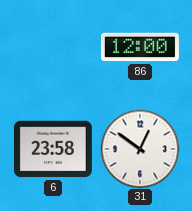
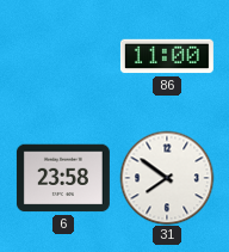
86: 12:00 -> 11:00 (167, 56)
31: 12:51 -> 7:51 (167, 178)
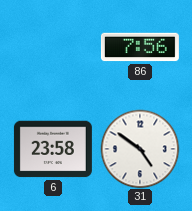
86: 11:00 -> 7:56 (140, 47)
31: 7:51 -> 4:51 (140, 149)
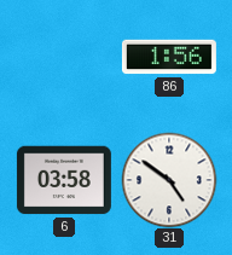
86: 7:56 -> 1:56 (169, 57)
6: 23:58 -> 03:58 (64, 180)
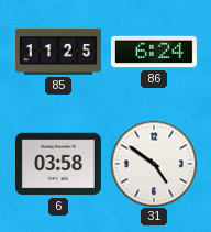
85: none -> 11:25 (58, 52)
86: 1:56 -> 6:24 (154, 52)
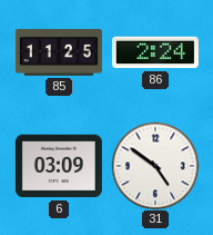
86: 6:24 -> 2:24 (155, 52)
6: 03:58 -> 03:09 (59, 166)
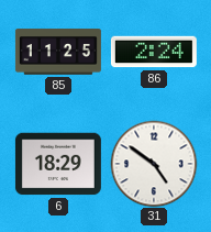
6: 03:09 -> 18:29 (58, 164)
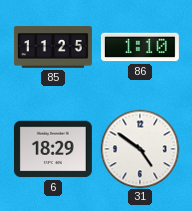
86: 2:24 -> 1:10 (140, 47)
